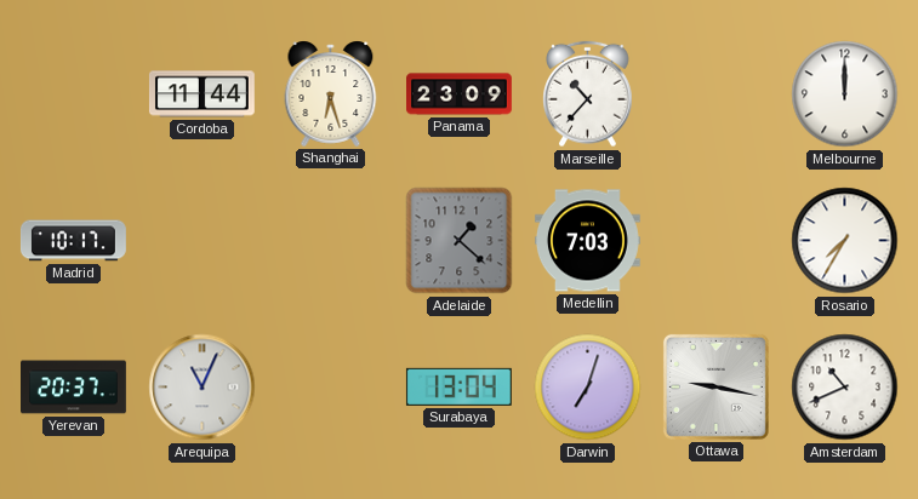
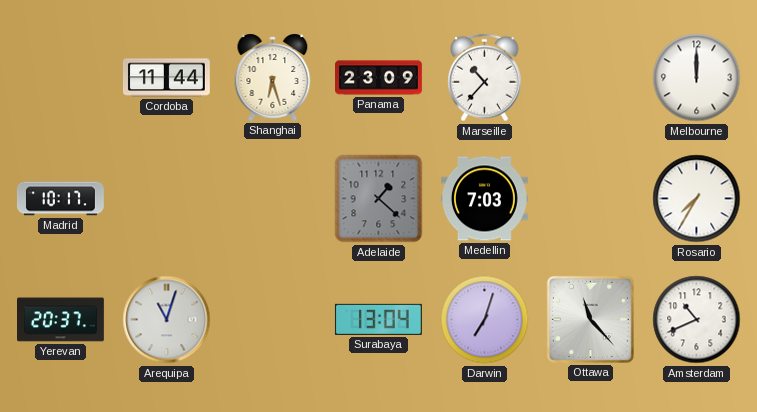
Arequipa: 11:04 -> 11:03 (167, 320)
Ottawa: 9:17 -> 11:23 (590, 319)
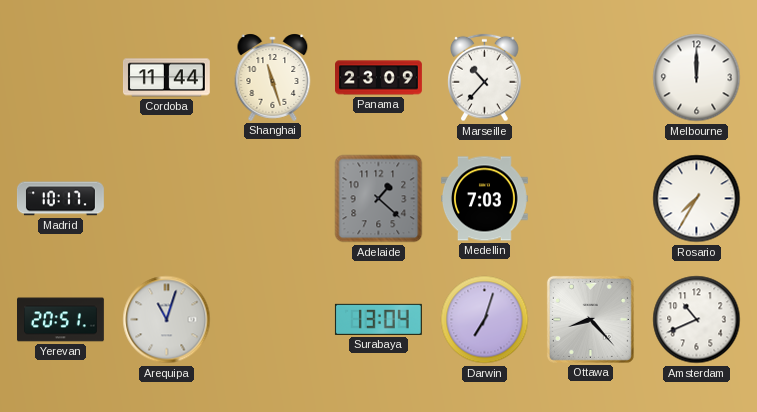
Shanghai: 6:27 -> 11:27 (273, 77)
Yerevan: 20:37 -> 20:51 (61, 320)
Ottawa: 11:23 -> 8:23 (590, 319)
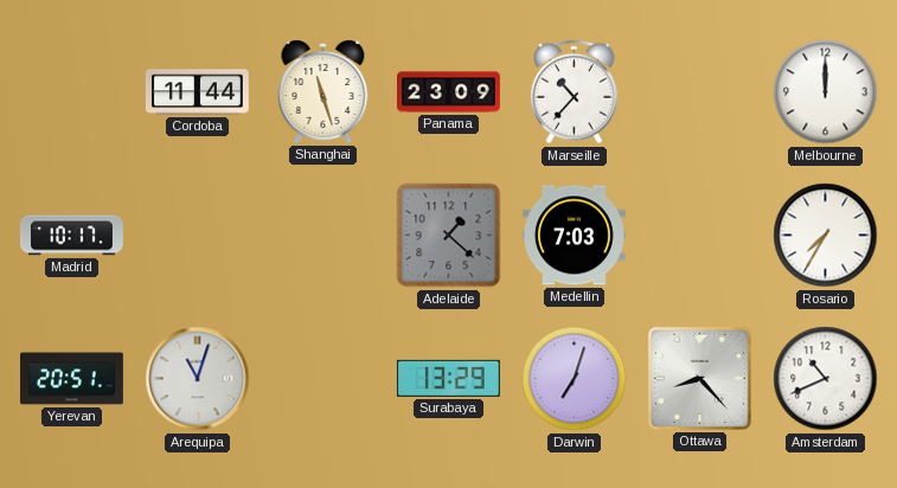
Surabaya: 13:04 -> 13:29 (448, 378)
